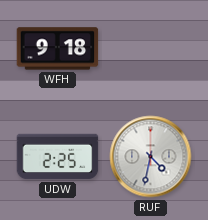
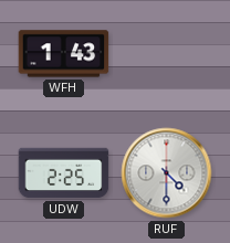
WFH: 9:18 -> 1:43 (64, 54)
RUF: 4:32 -> 4:30 (167, 173)
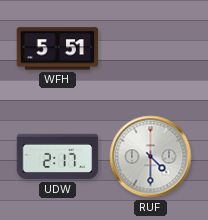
WFH: 1:43 -> 5:51 (58, 49)
UDW: 2:25 -> 2:17 (58, 157)
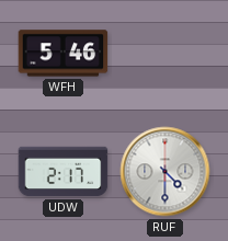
WFH: 5:51 -> 5:46 (64, 54)
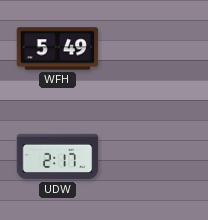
WFH: 5:46 -> 5:49 (58, 49)
RUF: 4:30 -> none (166, 172)
